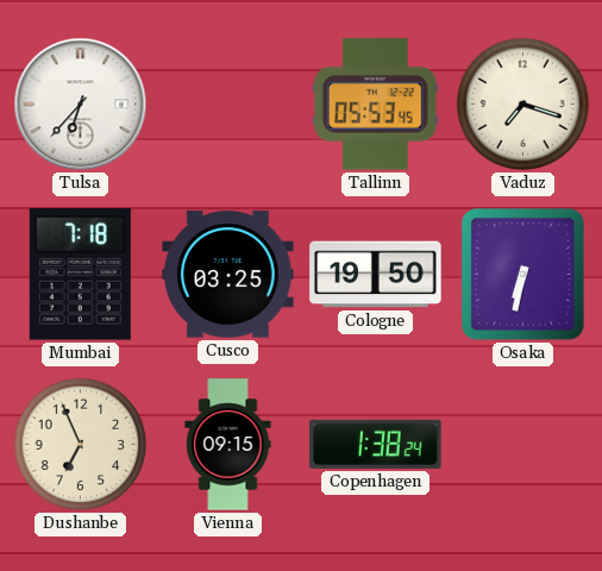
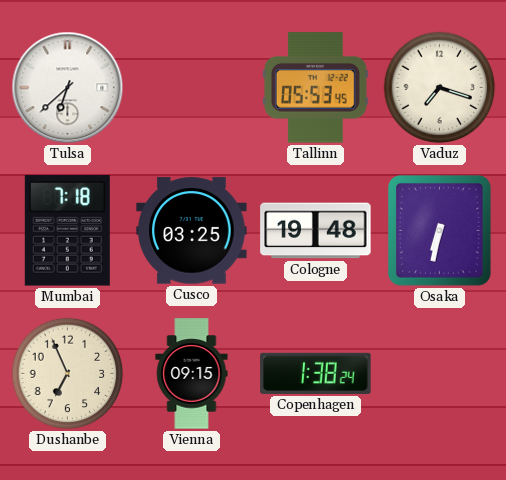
Tulsa: 6:37 -> 6:38 (68, 88)
Cologne: 19:50 -> 19:48 (316, 231)
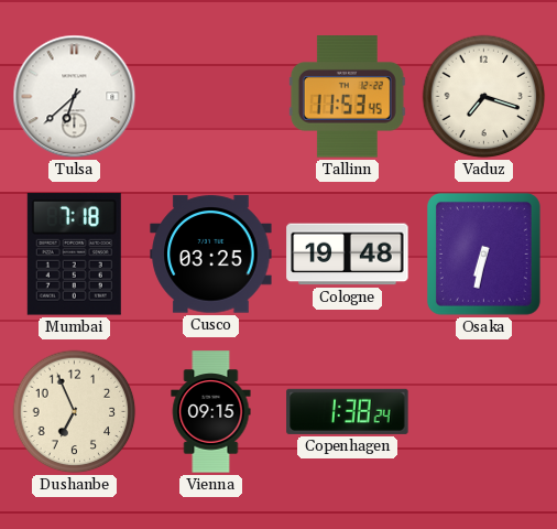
Tallinn: 05:53 -> 11:53 (347, 97)
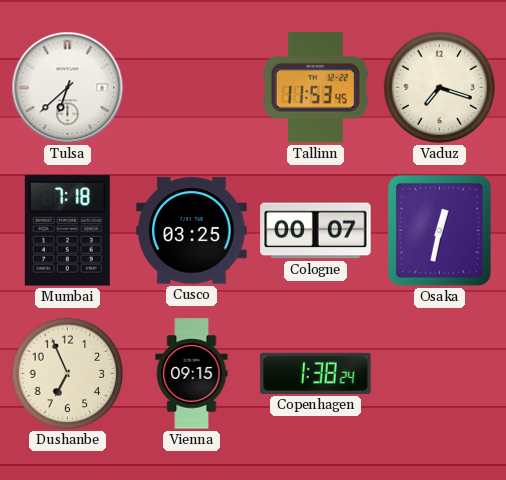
Cologne: 19:48 -> 00:07 (316, 231)
Osaka: 6:32 -> 12:32 (439, 230)
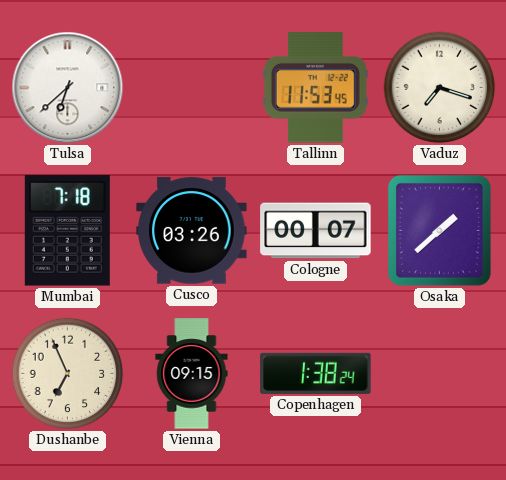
Cusco: 03:25 -> 03:26 (192, 231)
Osaka: 12:32 -> 1:38 (439, 230)
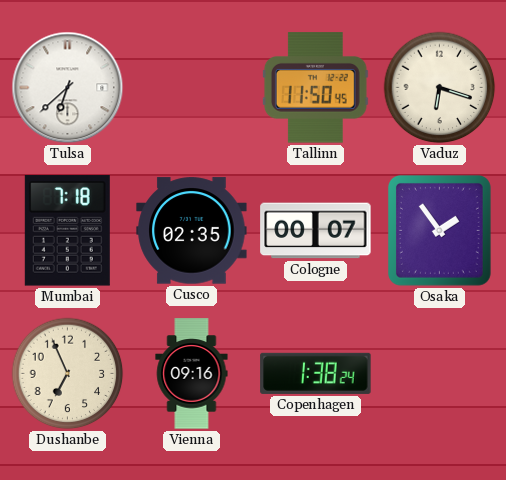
Tallinn: 11:53 -> 11:50 (315, 88)
Vaduz: 7:18 -> 6:18 (440, 88)
Cusco: 03:26 -> 02:35 (192, 231)
Osaka: 1:38 -> 1:54 (439, 230)
Vienna: 09:15 -> 09:16 (192, 374)
